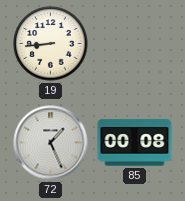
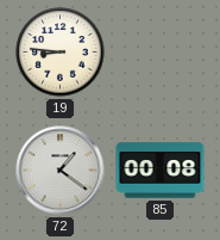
19: 8:44 -> 8:46 (61, 53)
72: 1:26 -> 1:21 (61, 171)
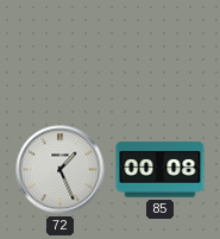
19: 8:46 -> none (61, 53)
72: 1:21 -> 1:26 (61, 170)
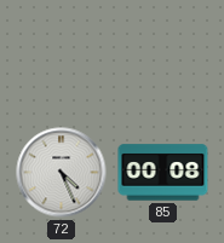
72: 1:26 -> 4:26 (62, 173)
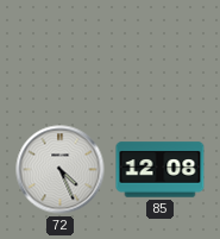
85: 00:08 -> 12:08 (161, 170)
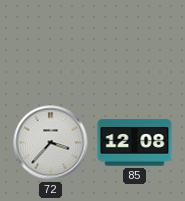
72: 4:26 -> 3:37 (51, 143)
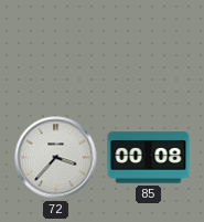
85: 12:08 -> 00:08 (149, 158)
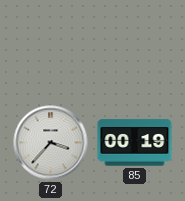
85: 00:08 -> 00:19 (135, 143)
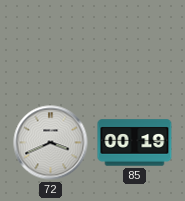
72: 3:37 -> 3:41 (51, 143)
